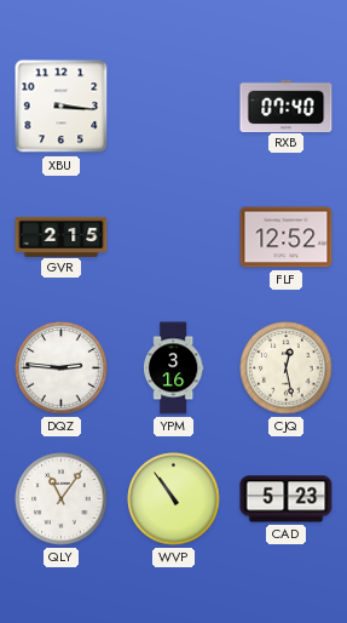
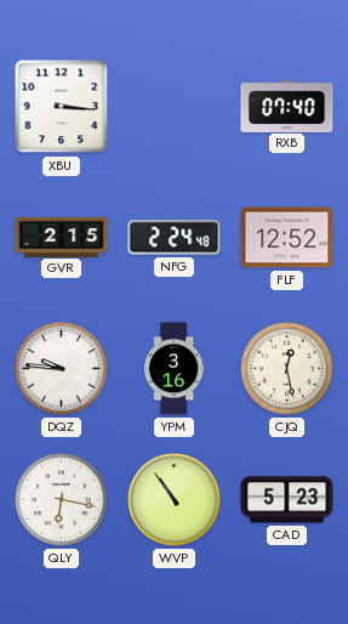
NFG: none -> 2:24 (175, 238)
DQZ: 2:46 -> 9:46 (62, 369)
QLY: 11:06 -> 6:17 (62, 500)
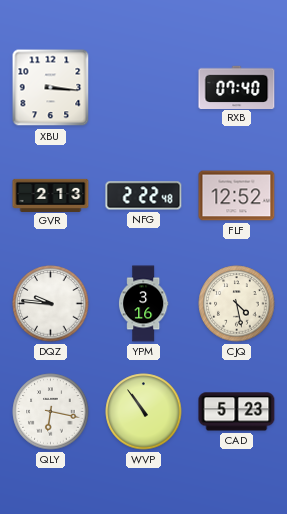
GVR: 2:15 -> 2:13 (51, 195)
NFG: 2:24 -> 2:22 (144, 196)
CJQ: 12:28 -> 4:28 (237, 304)
